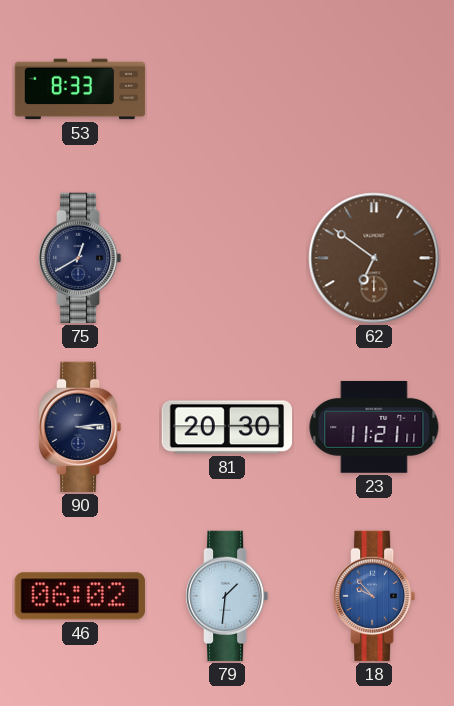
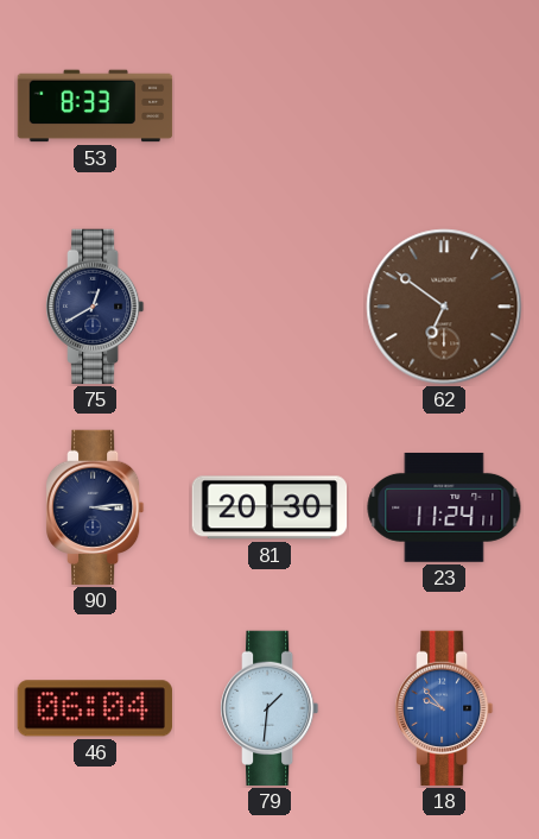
23: 11:21 -> 11:24 (444, 507)
46: 06:02 -> 06:04 (95, 708)
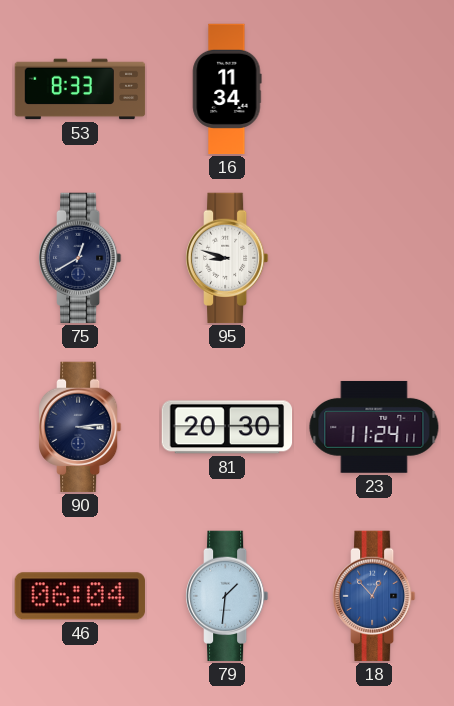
16: none -> 11:34 (227, 89)
95: none -> 8:48 (228, 258)
62: 6:51 -> none (444, 307)
18: 9:53 -> 12:53 (375, 596)
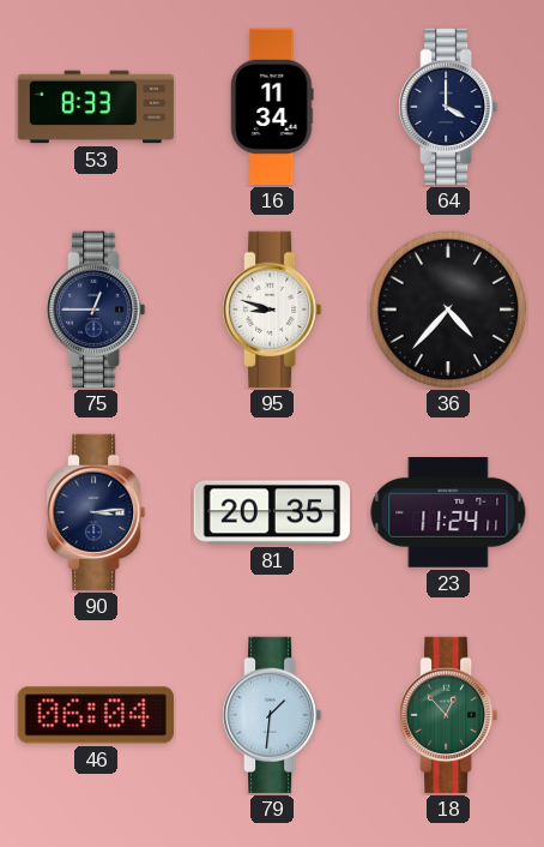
64: none -> 4:00 (449, 107)
75: 12:40 -> 12:45 (97, 310)
36: none -> 4:37 (448, 310)
81: 20:30 -> 20:35 (272, 512)
18 dial: blue -> green (449, 715)
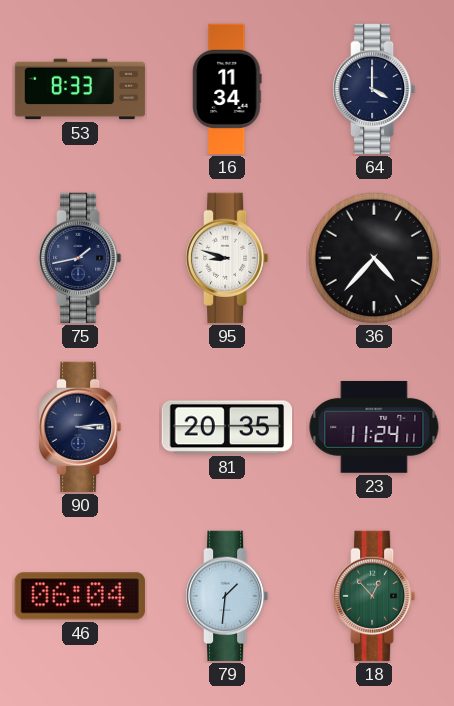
75: 12:45 -> 1:43 (81, 258)
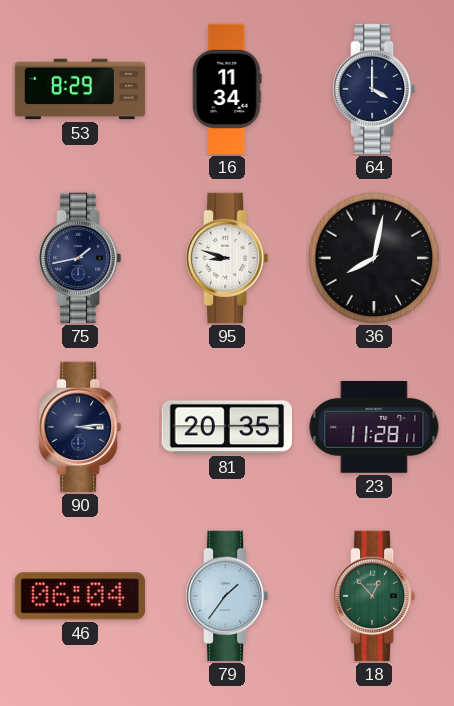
53: 8:33 -> 8:29 (80, 89)
36: 4:37 -> 8:02 (374, 258)
23: 11:24 -> 11:28 (374, 427)
79: 1:31 -> 1:36 (228, 596)
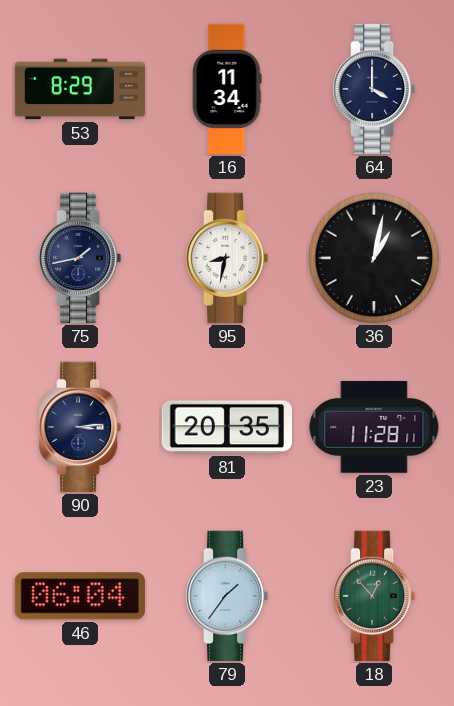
95: 8:48 -> 8:32 (228, 258)
36: 8:02 -> 1:02 (374, 258)
